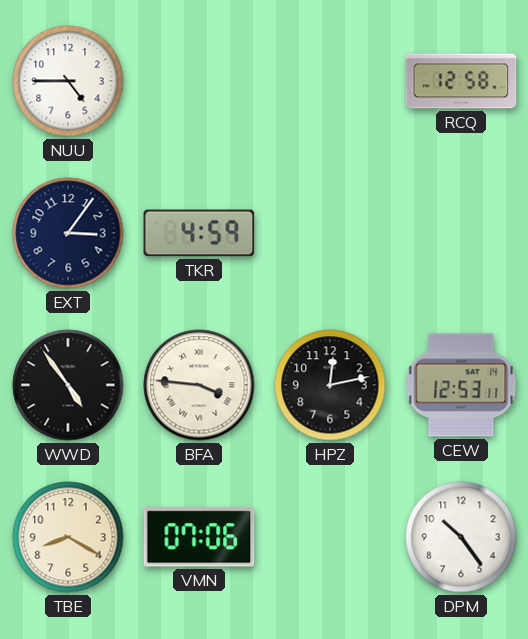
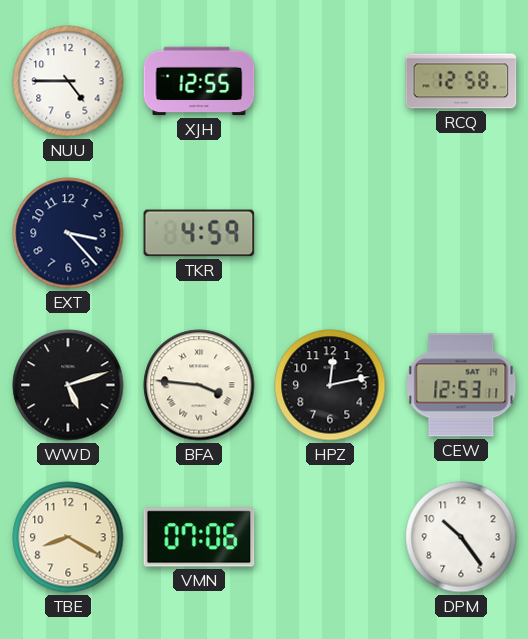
XJH: none -> 12:55 (199, 81)
EXT: 3:06 -> 3:23 (68, 233)
WWD: 4:54 -> 5:12 (68, 385)
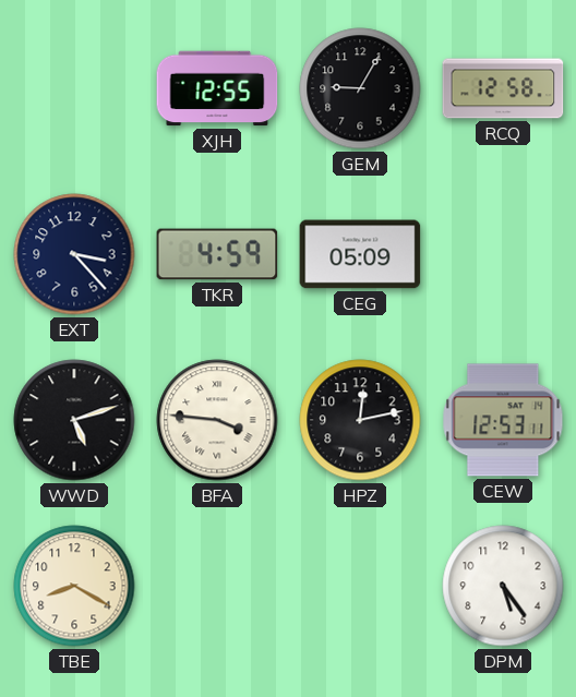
NUU: 4:45 -> none (68, 81)
GEM: none -> 9:05 (360, 88)
CEG: none -> 05:09 (360, 254)
VMN: 07:06 -> none (199, 537)
DPM: 10:24 -> 5:24 (503, 586)
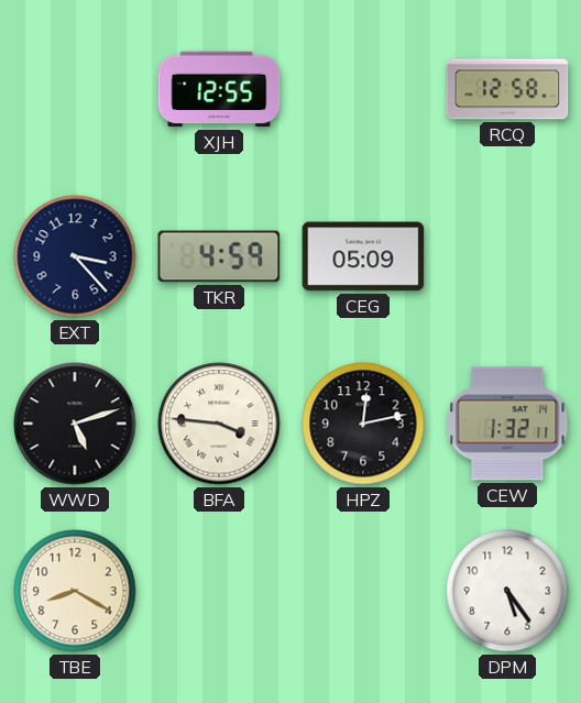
GEM: 9:05 -> none (360, 88)
CEW: 12:53 -> 1:32 (507, 424)
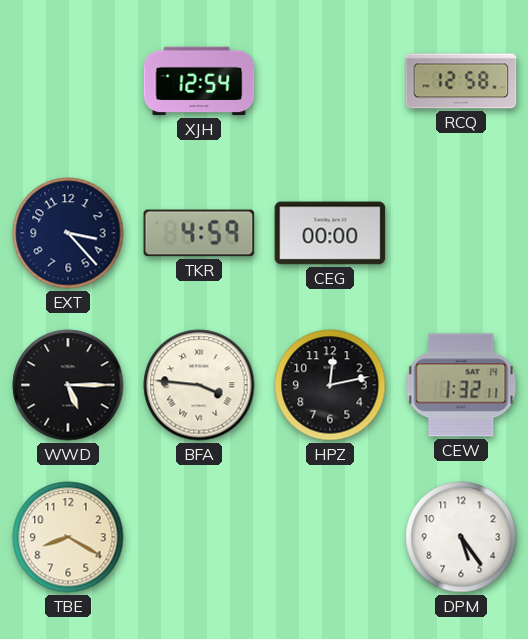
XJH: 12:55 -> 12:54 (199, 81)
CEG: 05:09 -> 00:00 (330, 233)
WWD: 5:12 -> 5:15 (68, 385)
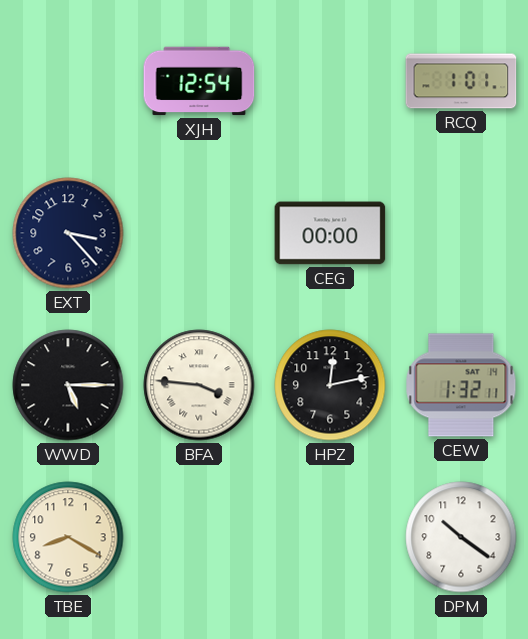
RCQ: 12:58 -> 1:01 (461, 81)
TKR: 4:59 -> none (199, 233)
DPM: 5:24 -> 10:21 (461, 537)
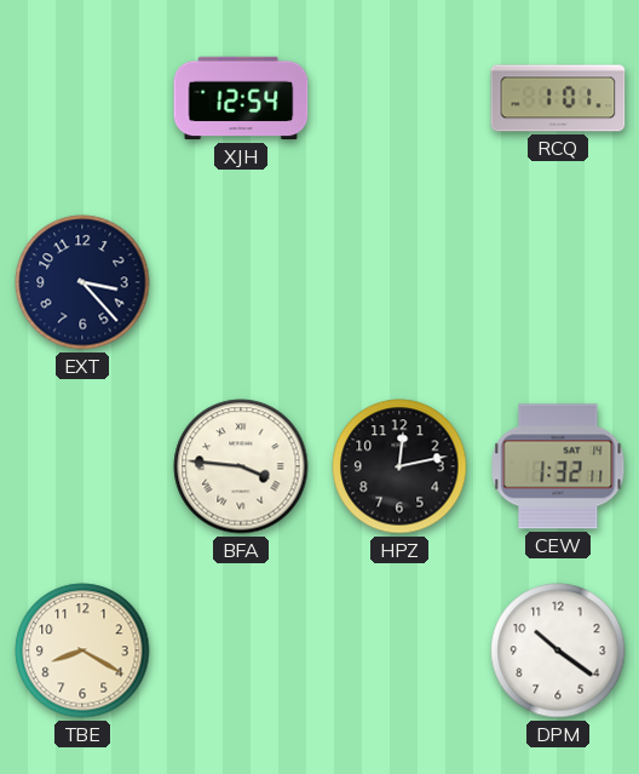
CEG: 00:00 -> none (330, 233)
WWD: 5:15 -> none (68, 385)
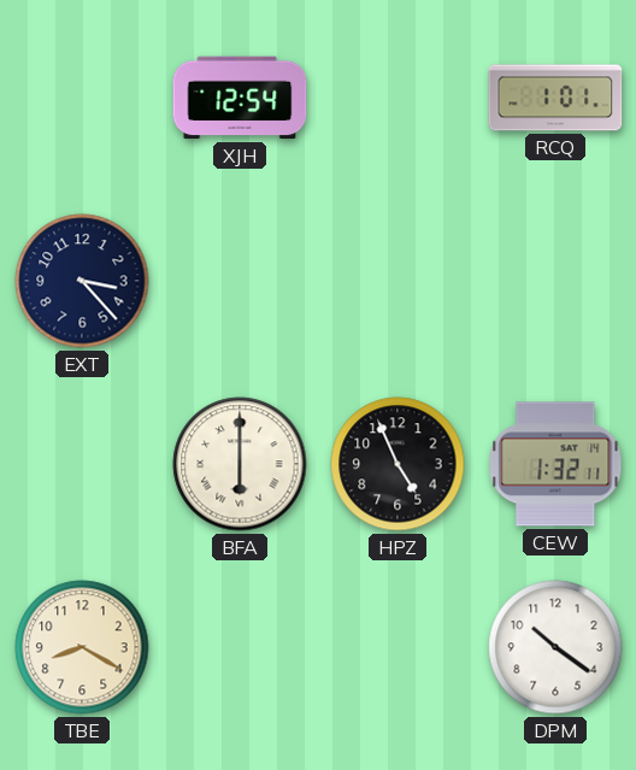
BFA: 3:46 -> 6:00 (240, 464)
HPZ: 12:13 -> 4:56 (397, 464)
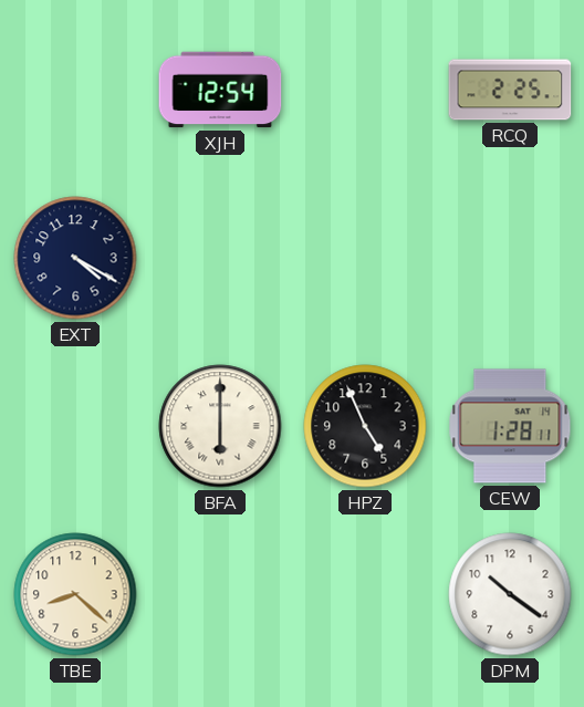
RCQ: 1:01 -> 2:25 (510, 90)
EXT: 3:23 -> 4:20 (75, 258)
CEW: 1:32 -> 1:28 (510, 426)
TBE: 8:20 -> 8:22 (75, 594)
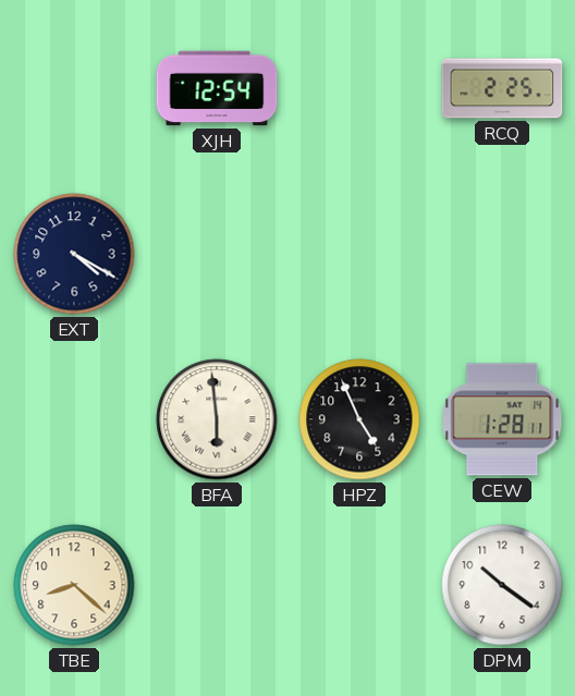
BFA: 6:00 -> 5:59 (217, 419)
